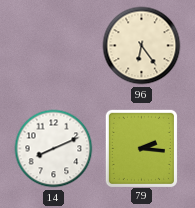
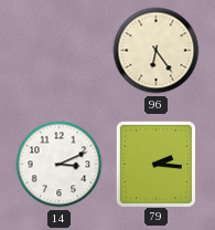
14: 8:11 -> 3:11 (60, 165)
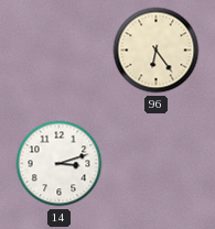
14: 3:11 -> 3:12 (60, 164)
79: 2:16 -> none (155, 164)
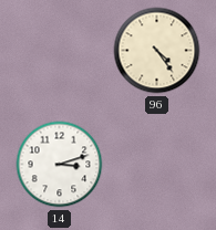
96: 6:24 -> 4:24 (157, 51)
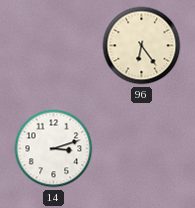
96: 4:24 -> 6:24 (142, 46)
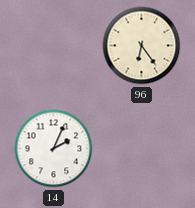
14: 3:12 -> 2:04 (54, 149)
